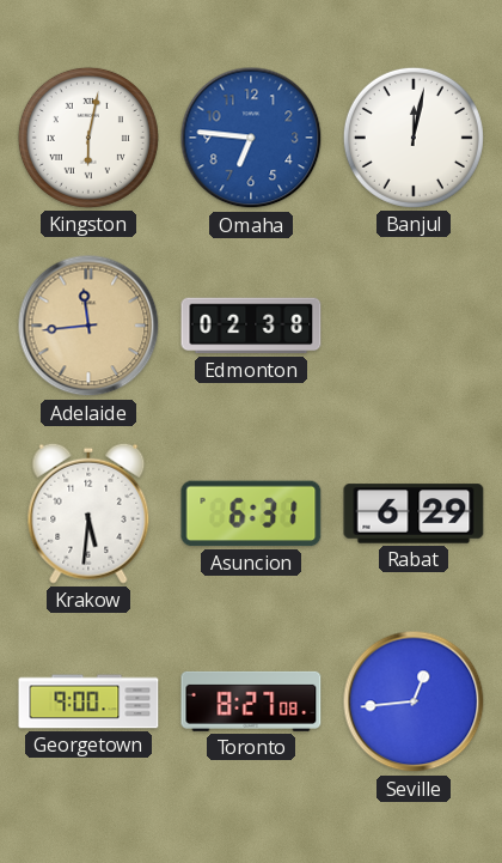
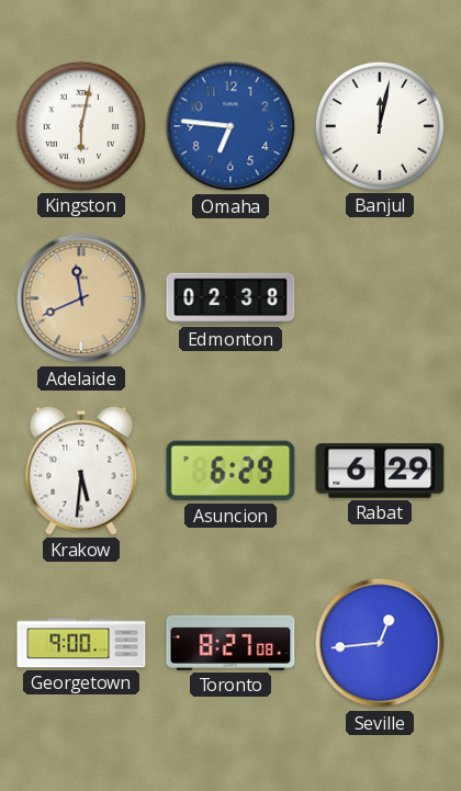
Adelaide: 11:44 -> 11:41 (81, 298)
Asuncion: 6:31 -> 6:29 (231, 471)
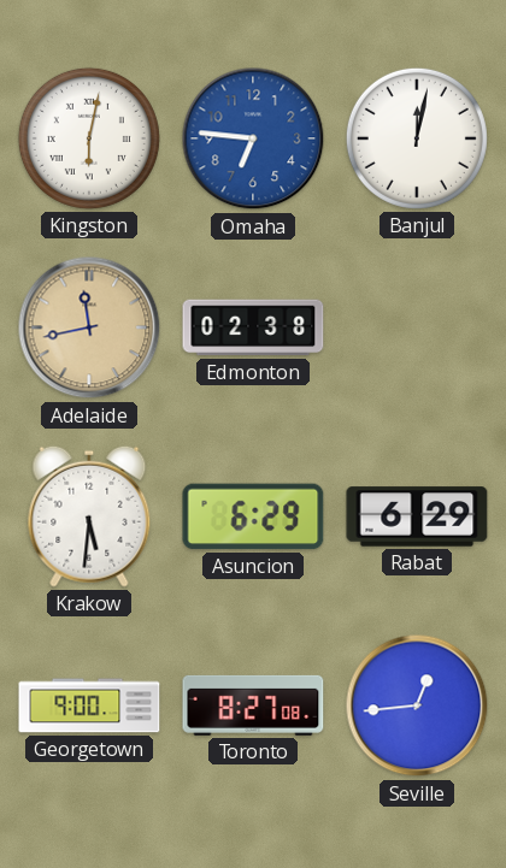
Adelaide: 11:41 -> 11:43 (89, 327)
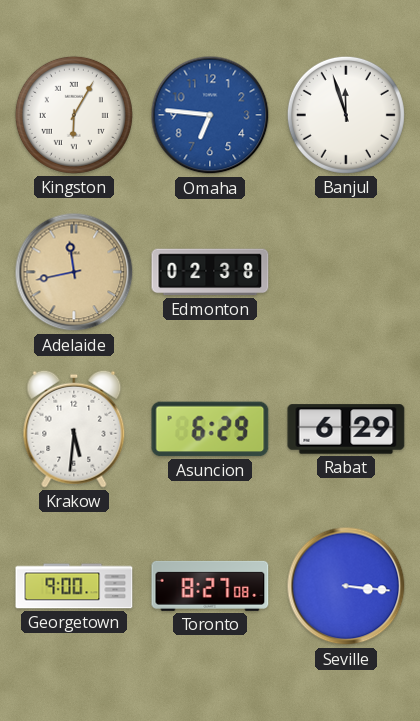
Kingston: 6:02 -> 6:05 (74, 115)
Banjul: 12:02 -> 11:57 (346, 115)
Seville: 12:44 -> 3:16 (346, 586)
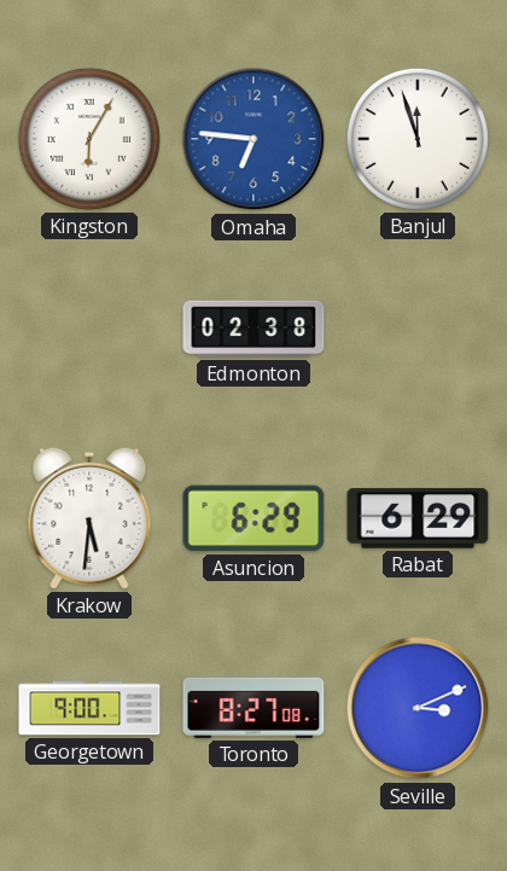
Adelaide: 11:43 -> none (74, 272)
Seville: 3:16 -> 3:11 (418, 708)
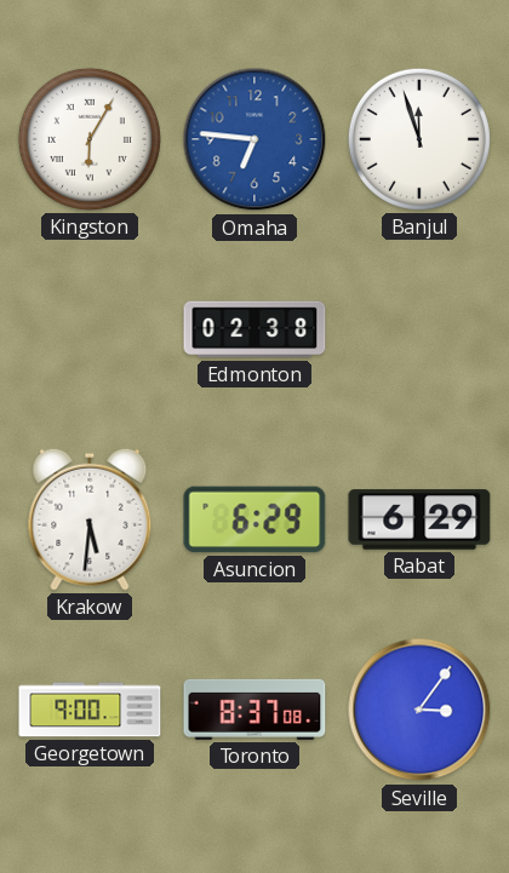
Toronto: 8:27 -> 8:37 (254, 710)
Seville: 3:11 -> 3:06 (419, 710)
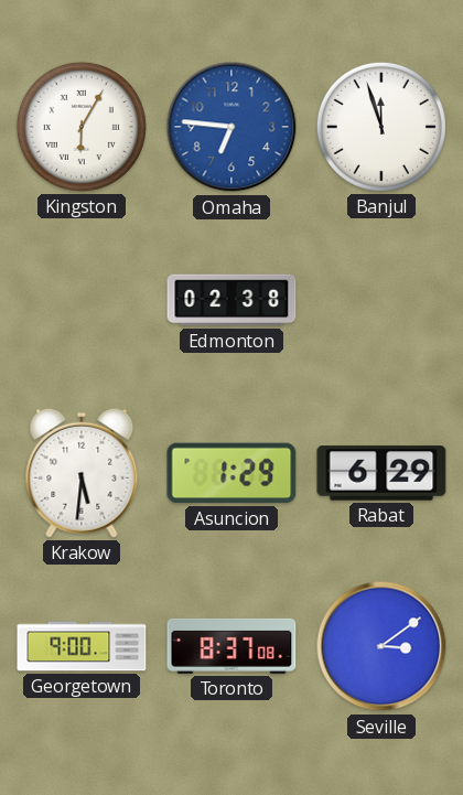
Asuncion: 6:29 -> 1:29 (232, 473)
Seville: 3:06 -> 3:09 (381, 646)
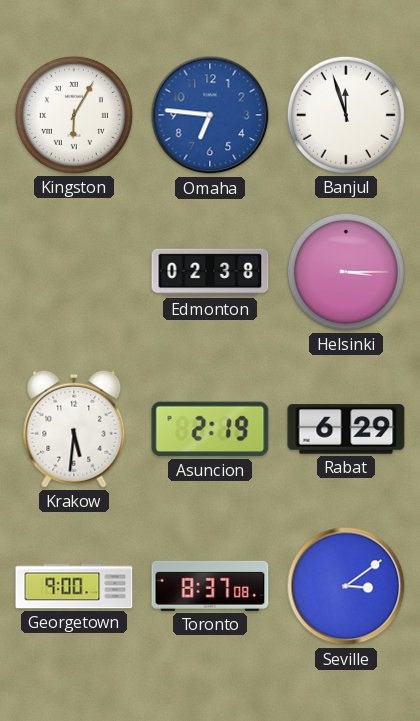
Helsinki: none -> 3:15 (346, 272)
Asuncion: 1:29 -> 2:19 (210, 429)
